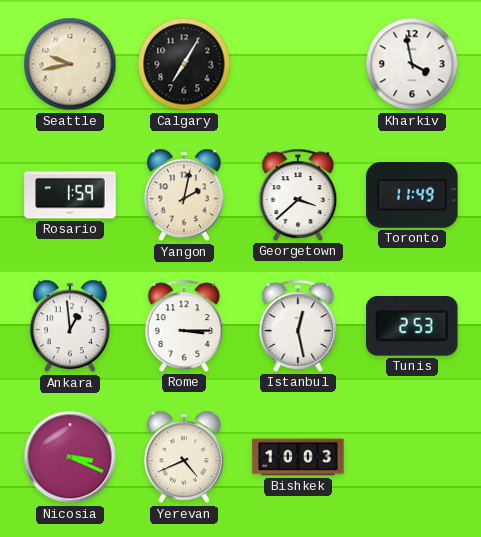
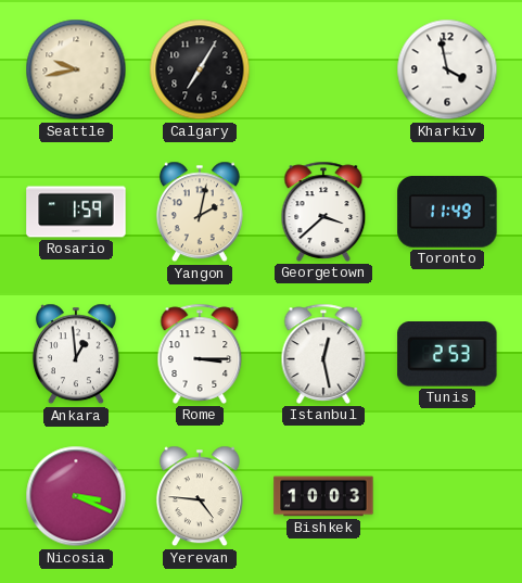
Yerevan: 4:41 -> 4:46 (200, 496)
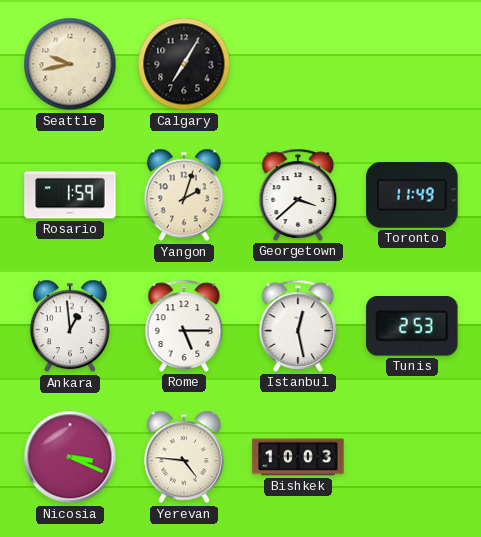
Kharkiv: 3:58 -> none (447, 69)
Yangon: 2:02 -> 2:03 (184, 195)
Rome: 3:15 -> 5:15 (184, 326)
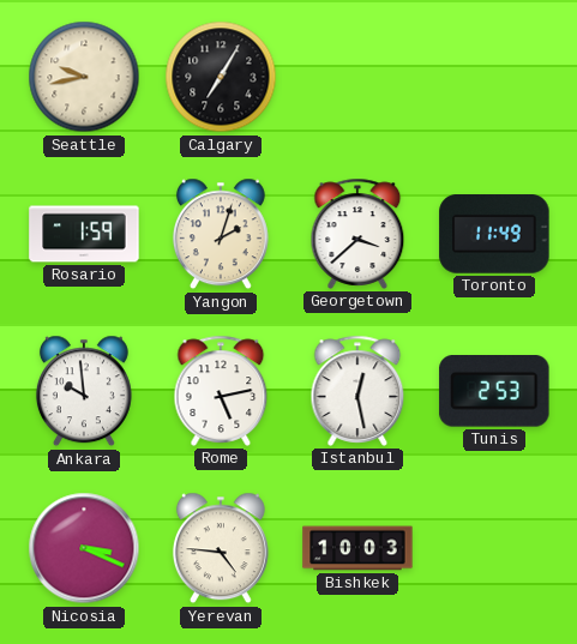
Ankara: 12:59 -> 9:59 (84, 391)
Rome: 5:15 -> 5:13 (221, 391)
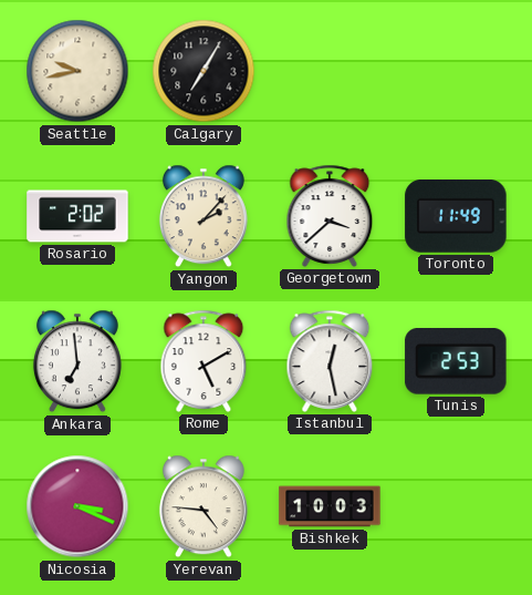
Rosario: 1:59 -> 2:02 (77, 216)
Yangon: 2:03 -> 2:07 (204, 216)
Ankara: 9:59 -> 6:59 (77, 361)
Rome: 5:13 -> 5:10 (204, 361)
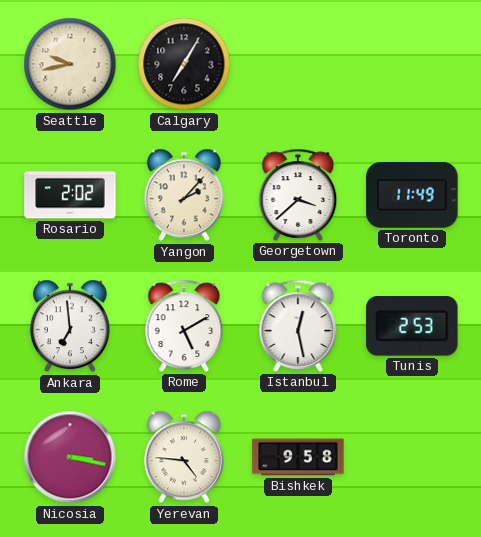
Nicosia: 3:19 -> 3:17 (70, 457)
Bishkek: 10:03 -> 9:58 (298, 457)
